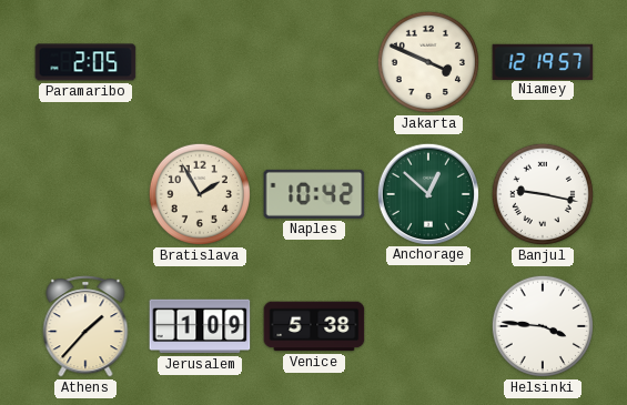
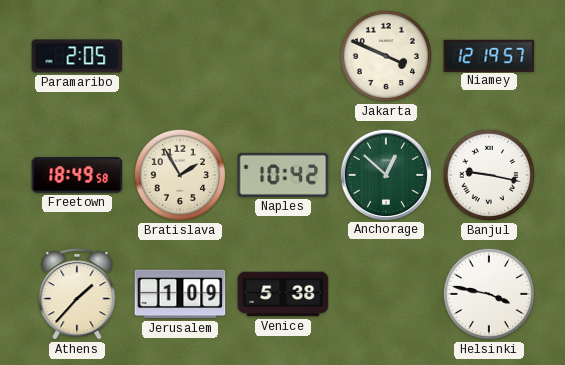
Freetown: none -> 18:49 (77, 175)
Helsinki: 3:46 -> 3:47 (489, 294)
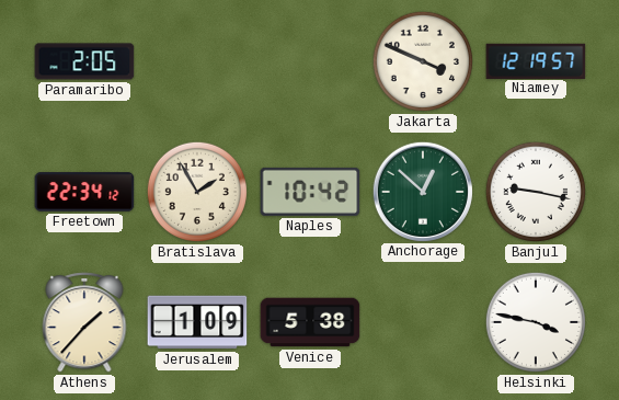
Freetown: 18:49 -> 22:34 (84, 192)
